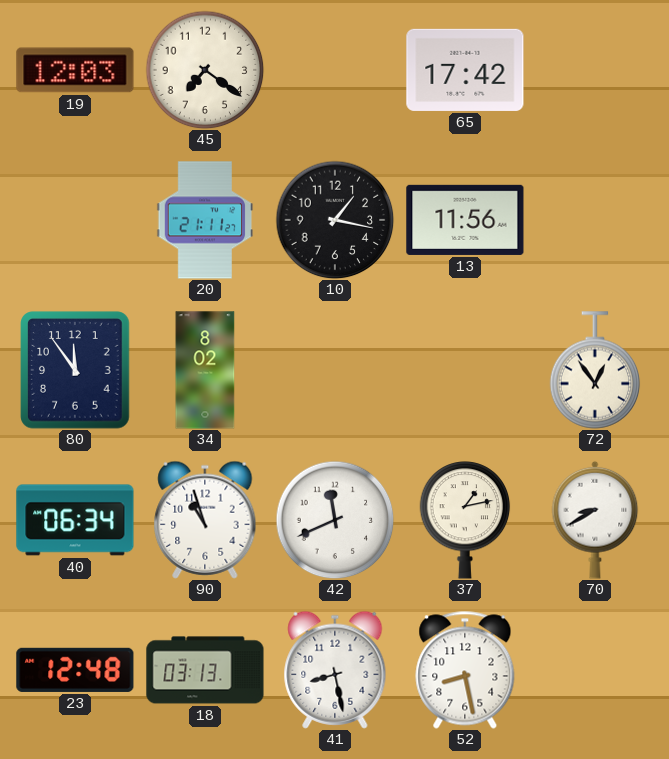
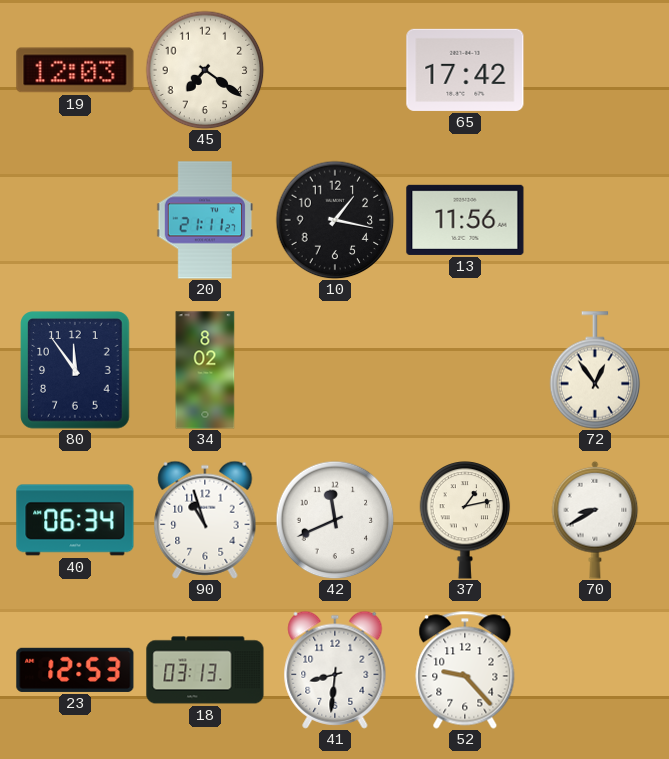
23: 12:48 -> 12:53 (75, 670)
41: 8:28 -> 8:31 (335, 670)
52: 8:28 -> 9:23 (465, 670)
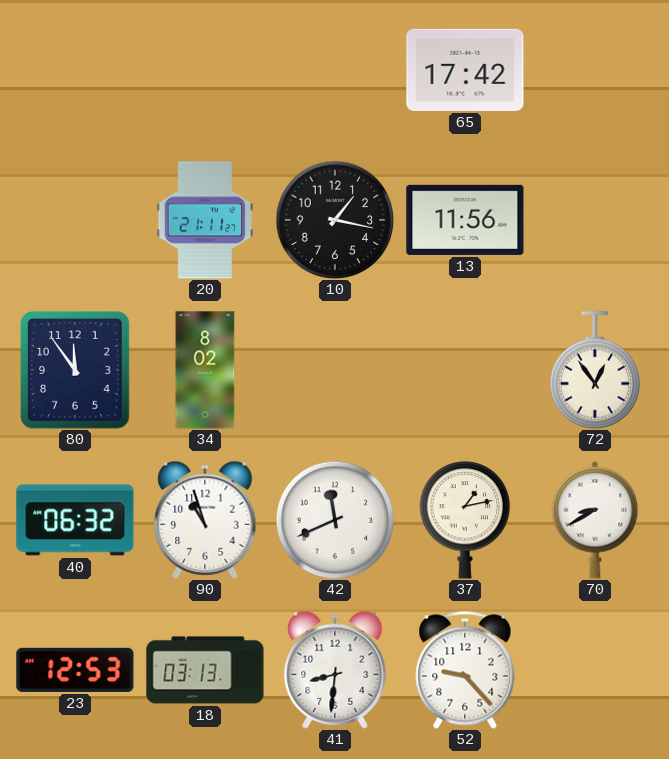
19: 12:03 -> none (75, 70)
45: 7:21 -> none (205, 70)
40: 06:34 -> 06:32 (75, 520)
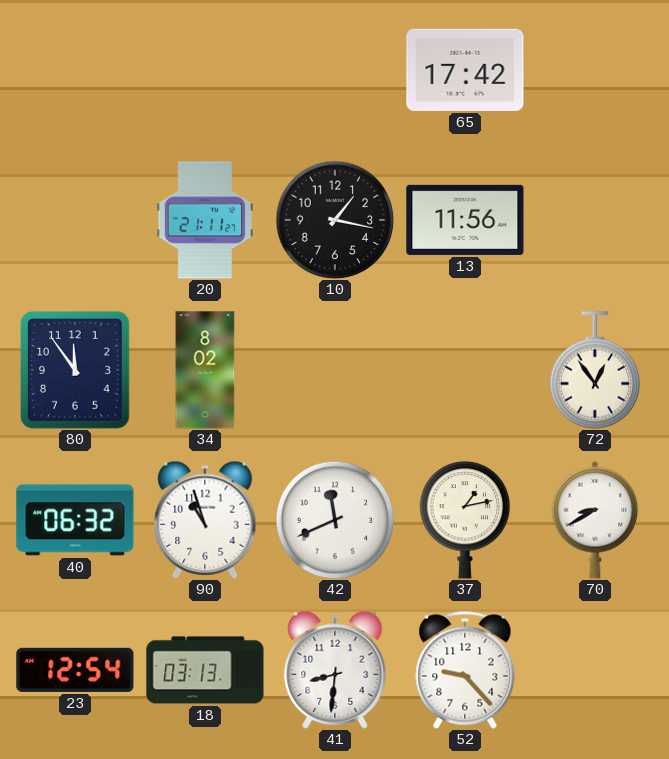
23: 12:53 -> 12:54 (75, 670)
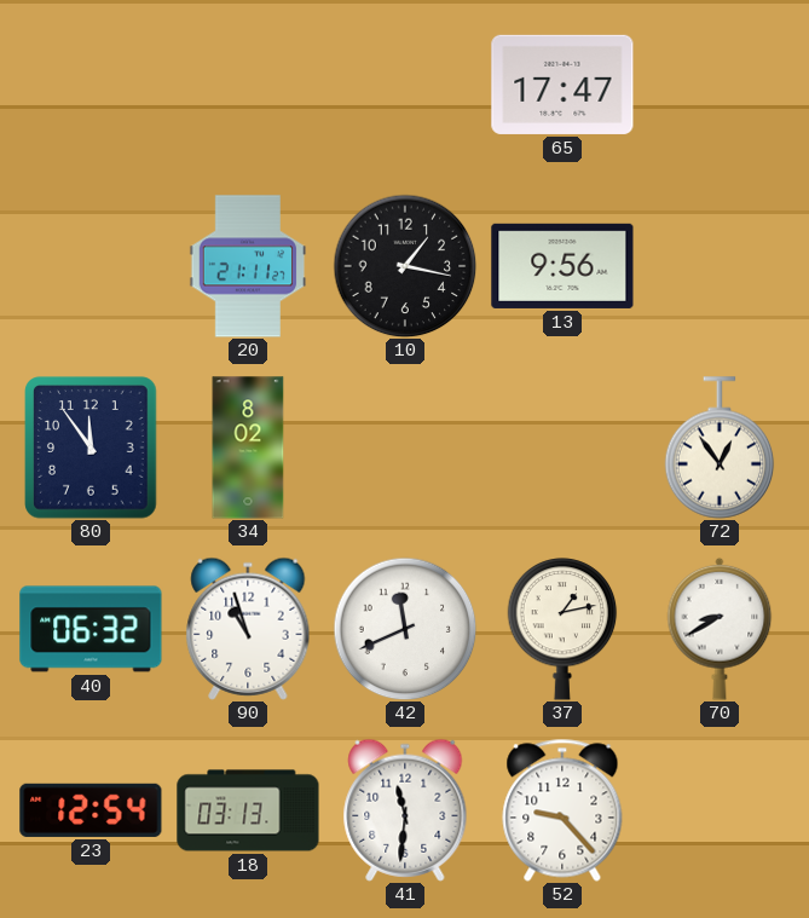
65: 17:42 -> 17:47 (562, 85)
13: 11:56 -> 9:56 (562, 266)
41: 8:31 -> 11:31 (405, 810)
